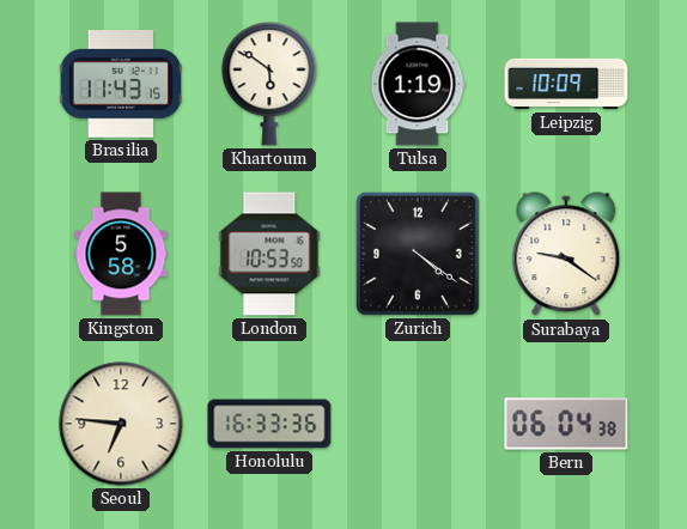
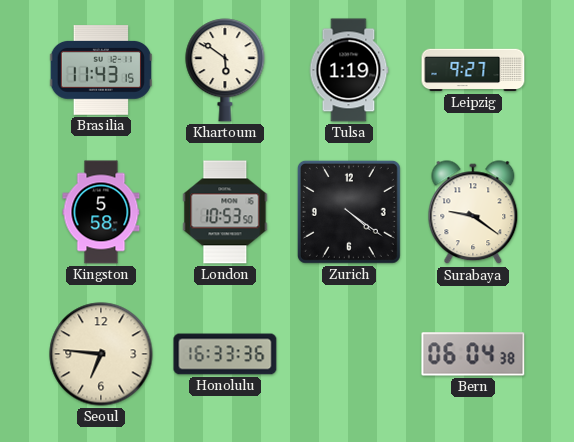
Leipzig: 10:09 -> 9:27 (473, 70)
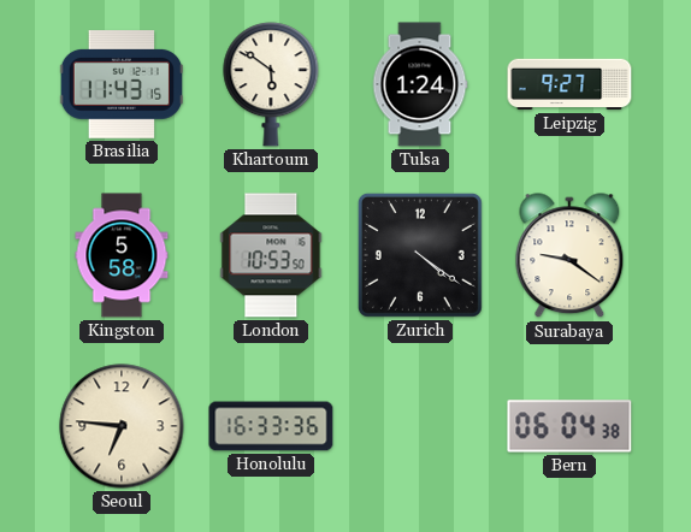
Tulsa: 1:19 -> 1:24 (420, 84)
